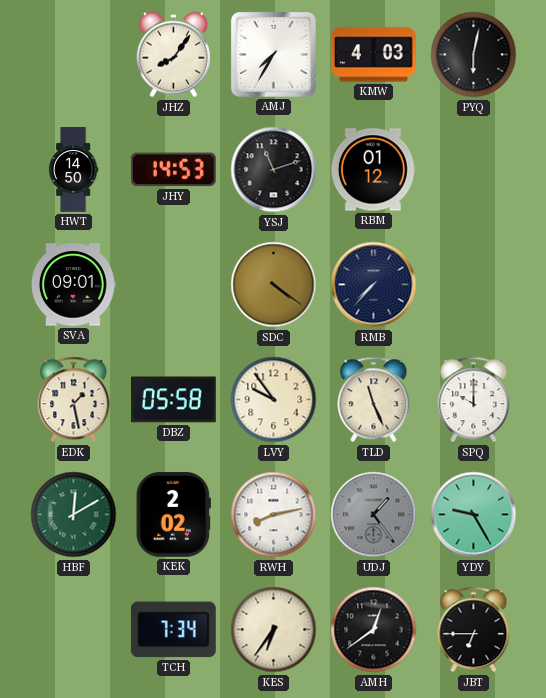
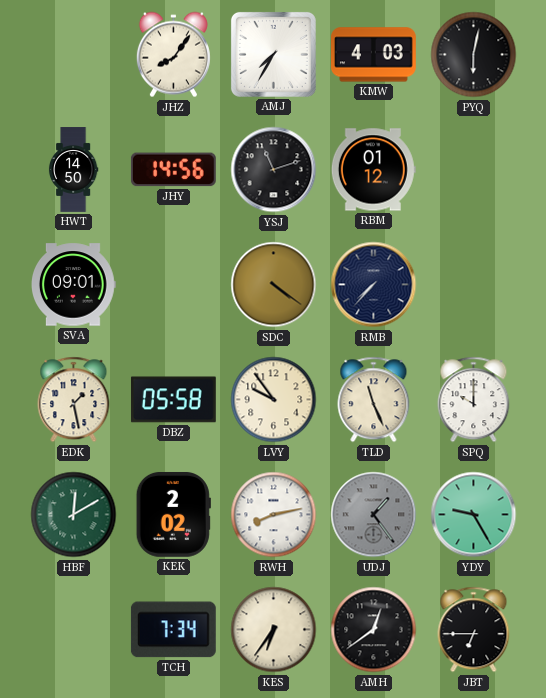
JHY: 14:53 -> 14:56 (173, 170)
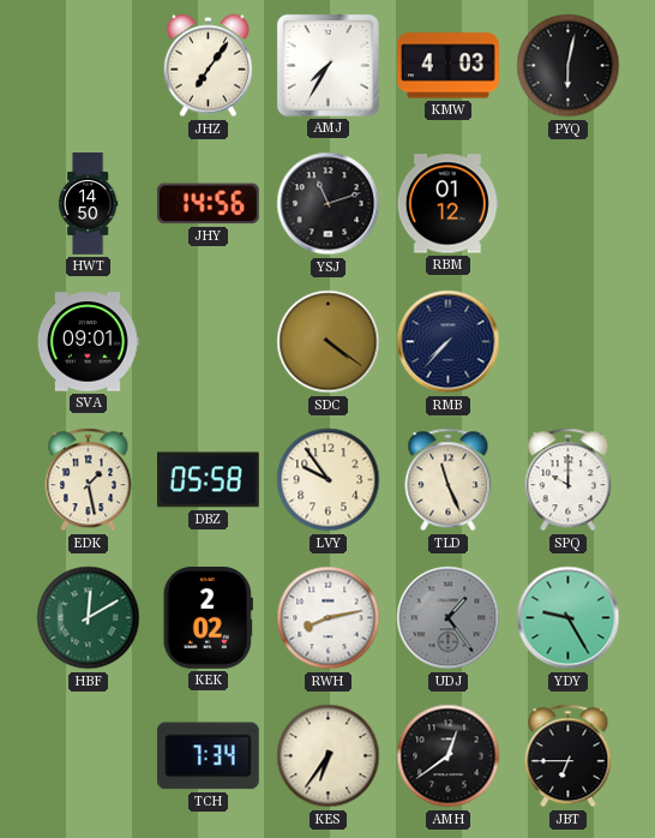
JHZ: 8:06 -> 7:06 (208, 66)
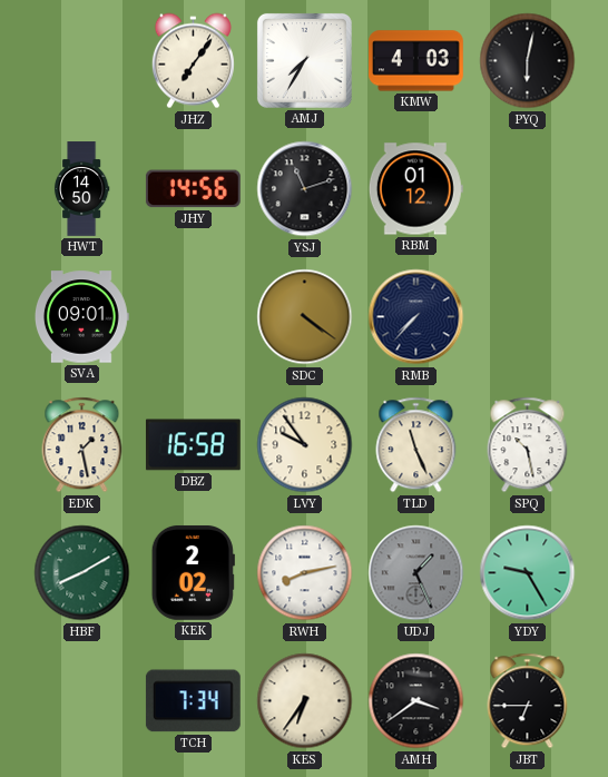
DBZ: 05:58 -> 16:58 (193, 445)
SPQ: 10:00 -> 10:28 (528, 445)
HBF: 12:10 -> 8:10 (82, 573)
UDJ: 1:24 -> 1:26 (416, 573)
AMH: 12:39 -> 3:39 (416, 701)
